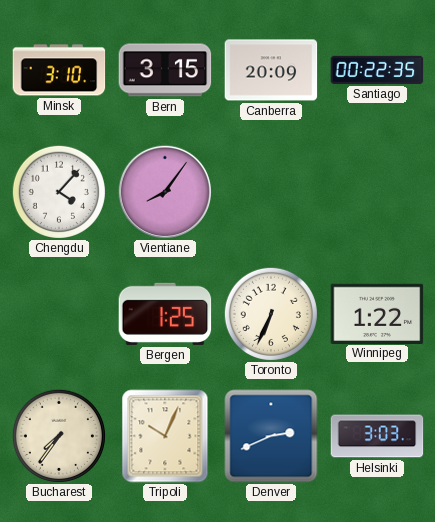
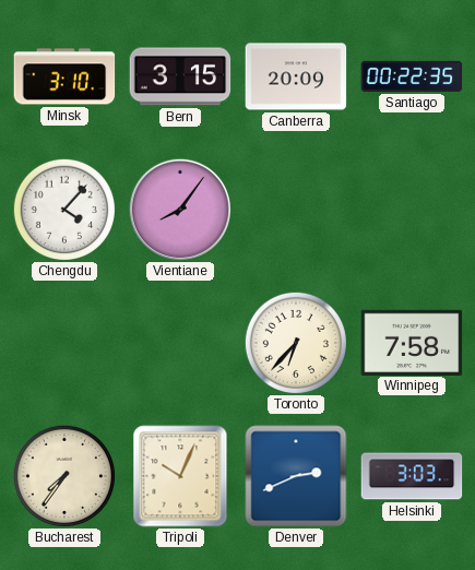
Bergen: 1:25 -> none (165, 314)
Toronto: 6:34 -> 6:37 (296, 343)
Winnipeg: 1:22 -> 7:58 (412, 342)
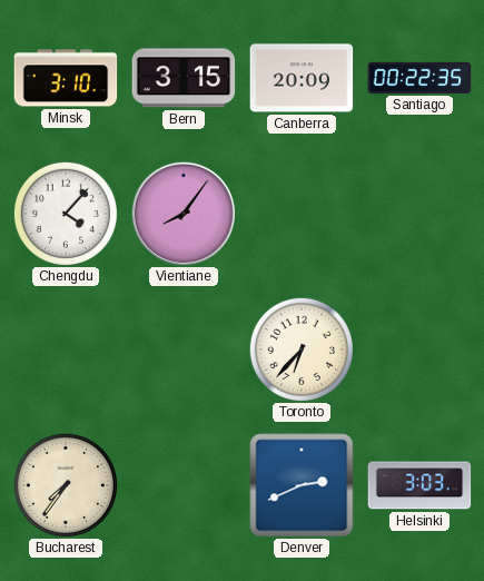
Winnipeg: 7:58 -> none (412, 342)
Tripoli: 10:04 -> none (180, 476)
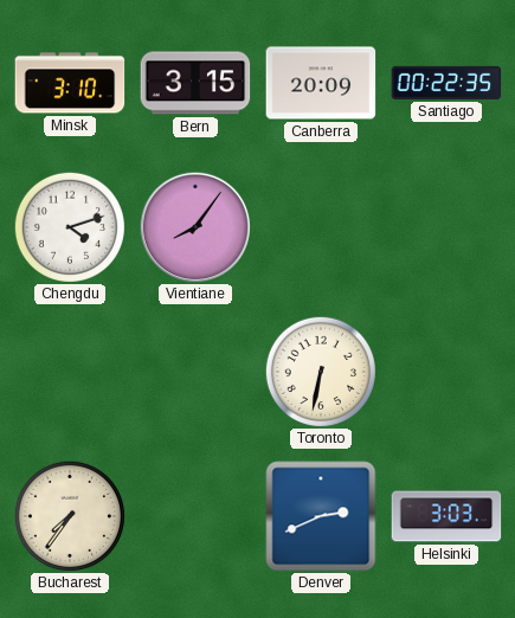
Chengdu: 4:07 -> 4:12 (70, 227)
Toronto: 6:37 -> 6:32 (321, 372)
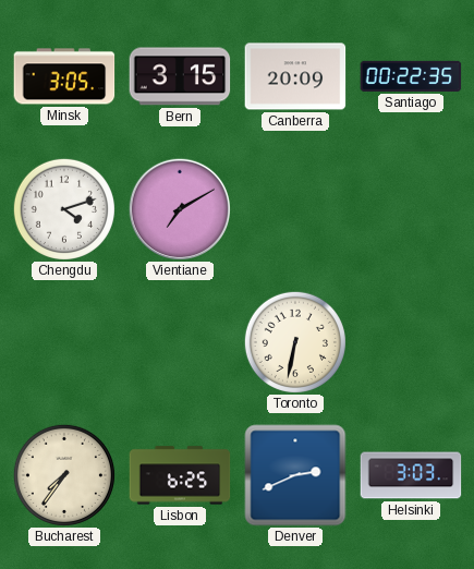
Minsk: 3:10 -> 3:05 (64, 76)
Vientiane: 8:06 -> 7:10 (179, 208)
Lisbon: none -> 6:25 (180, 475)
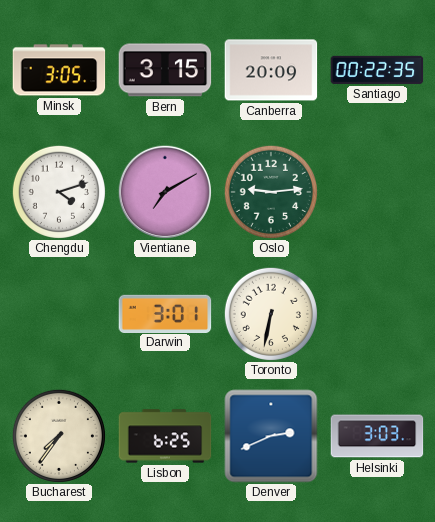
Oslo: none -> 9:14 (271, 192)
Darwin: none -> 3:01 (165, 313)
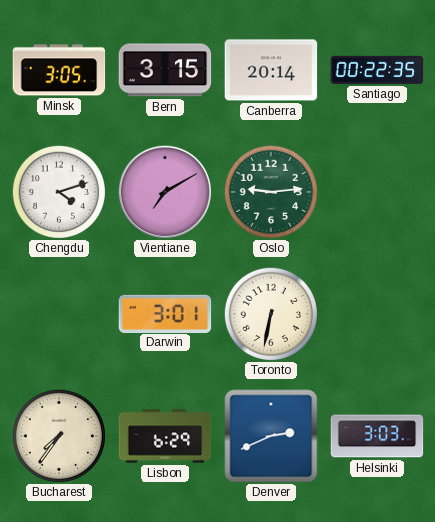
Canberra: 20:09 -> 20:14 (271, 70)
Lisbon: 6:25 -> 6:29 (165, 436)
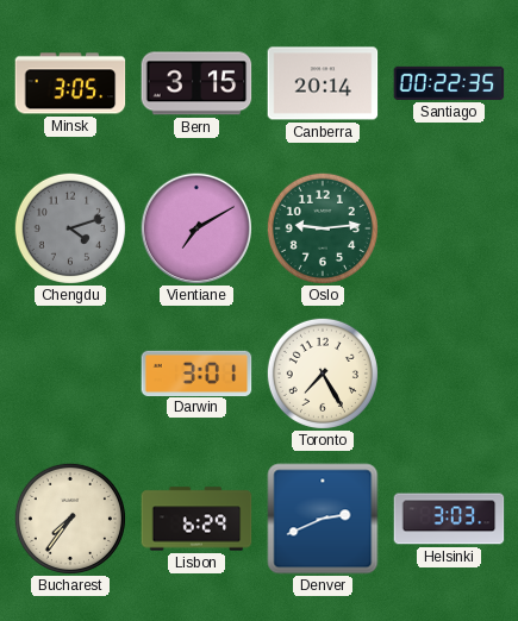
Chengdu dial: white -> grey (70, 228)
Toronto: 6:32 -> 7:25 (323, 374)
